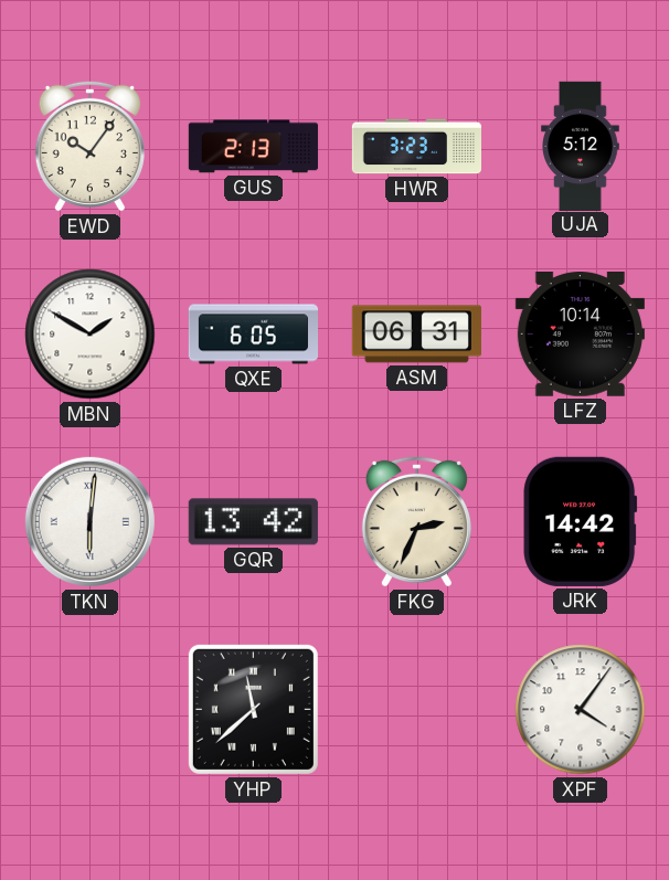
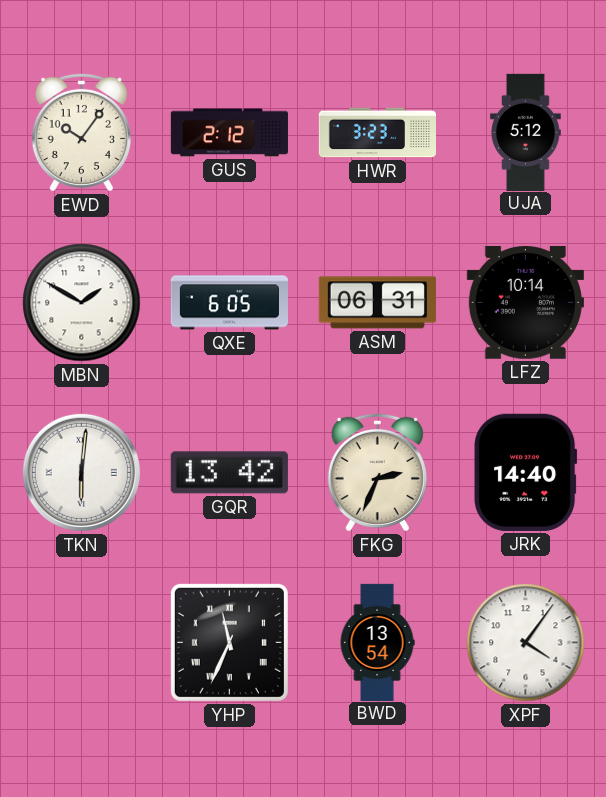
GUS: 2:13 -> 2:12 (229, 133)
JRK: 14:42 -> 14:40 (526, 472)
YHP: 11:38 -> 11:34 (229, 642)
BWD: none -> 13:54 (377, 642)
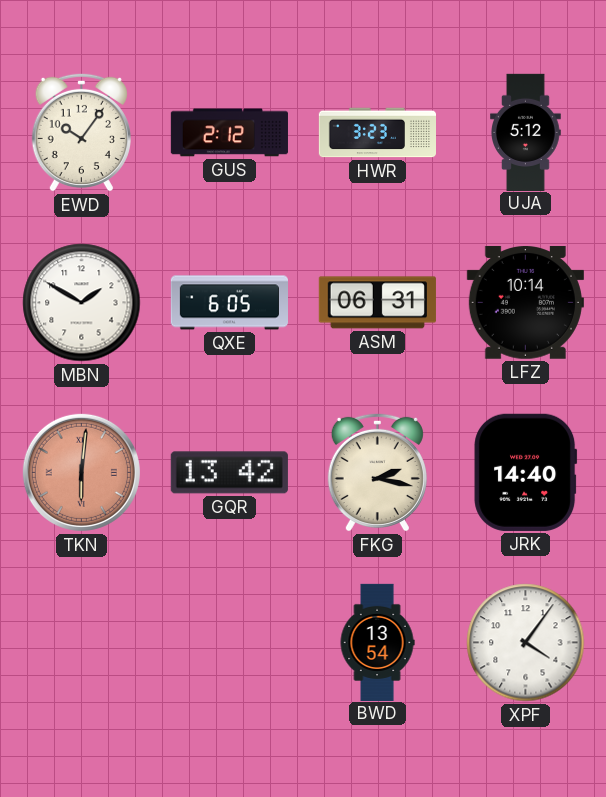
TKN dial: white -> salmon (81, 472)
FKG: 2:34 -> 2:17 (377, 472)
YHP: 11:34 -> none (229, 642)
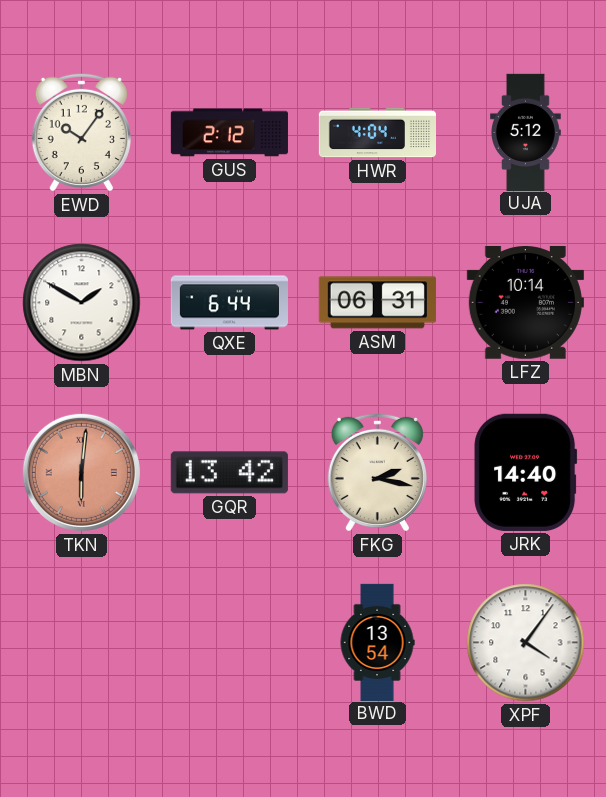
HWR: 3:23 -> 4:04 (377, 133)
QXE: 6:05 -> 6:44 (229, 303)
